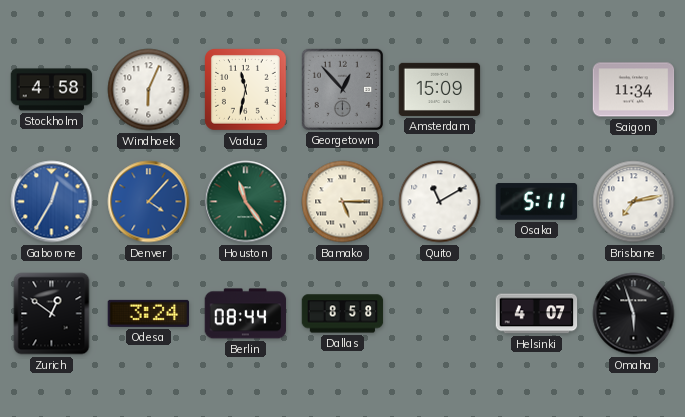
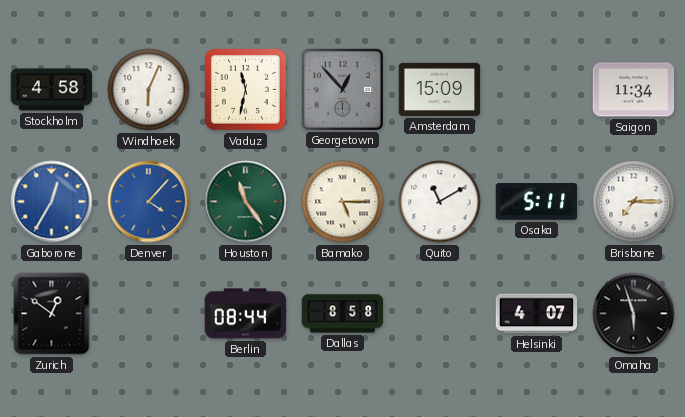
Brisbane: 7:13 -> 7:15 (634, 202)
Odesa: 3:24 -> none (149, 313)
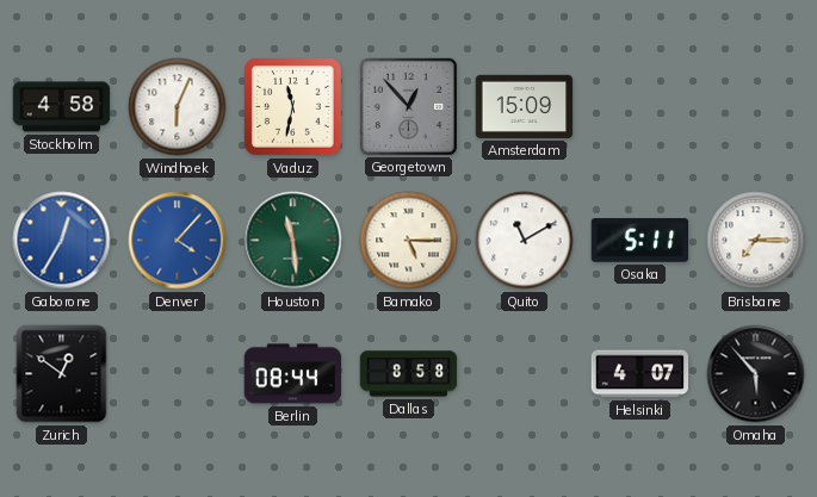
Saigon: 11:34 -> none (634, 90)
Houston: 11:24 -> 11:29 (293, 241)
Omaha: 5:57 -> 5:53 (756, 374)
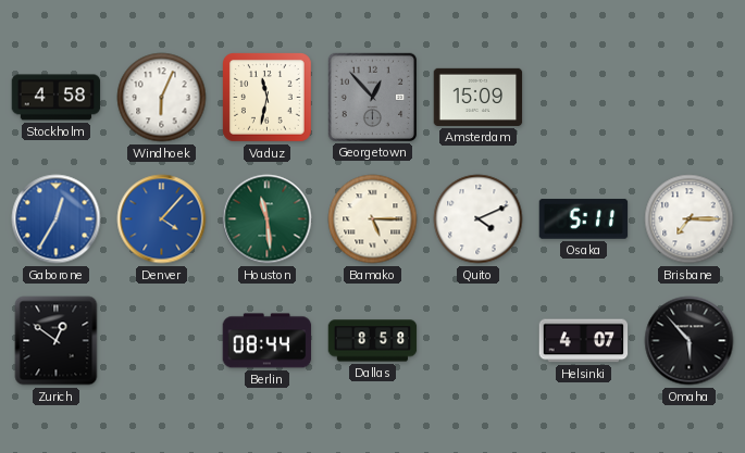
Quito: 11:10 -> 4:11 (479, 219)
